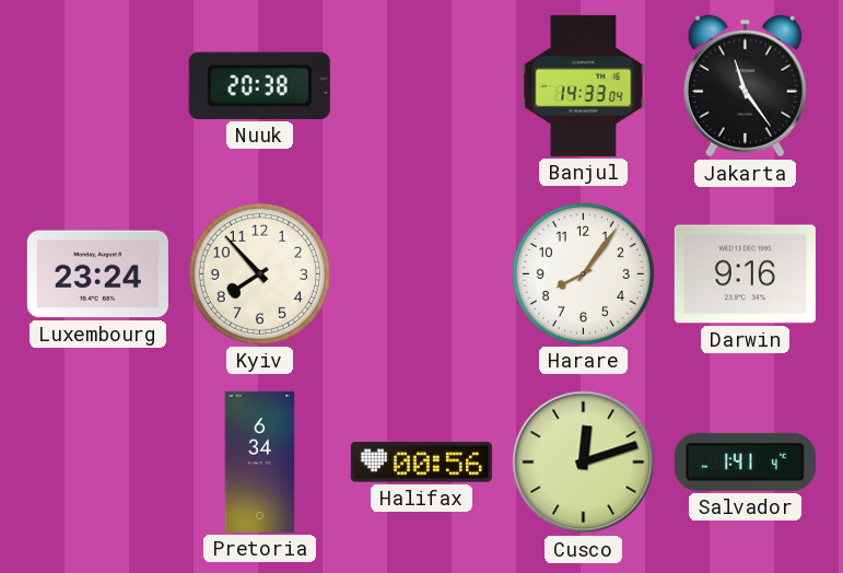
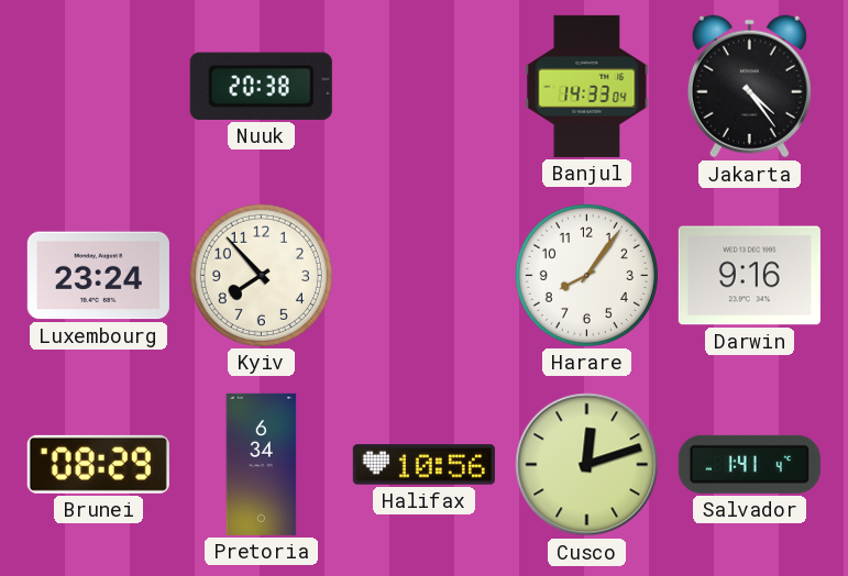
Jakarta: 11:24 -> 4:24 (749, 87)
Brunei: none -> 08:29 (98, 464)
Halifax: 00:56 -> 10:56 (423, 465)
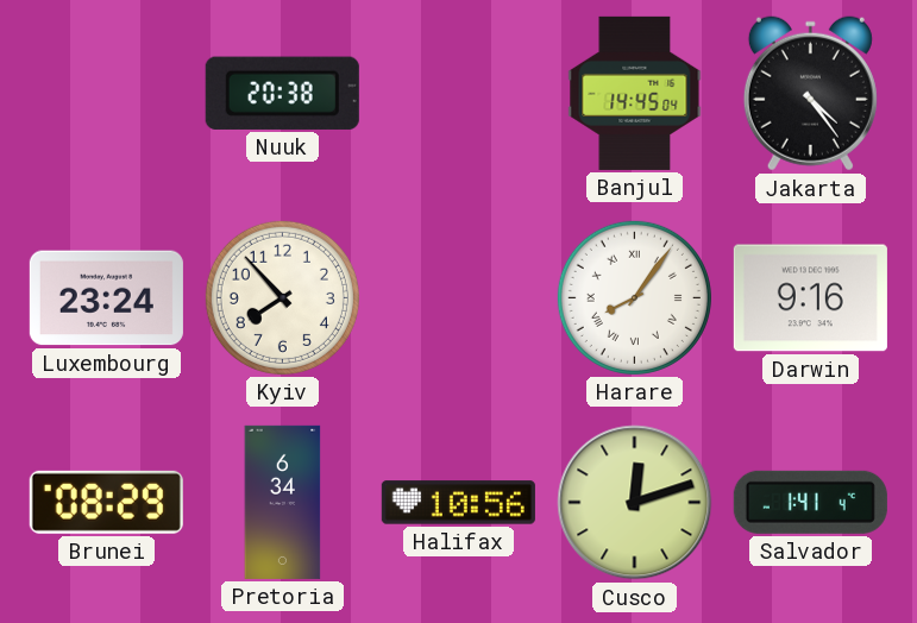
Banjul: 14:33 -> 14:45 (635, 93)
Harare numerals: Arabic -> Roman (634, 297)
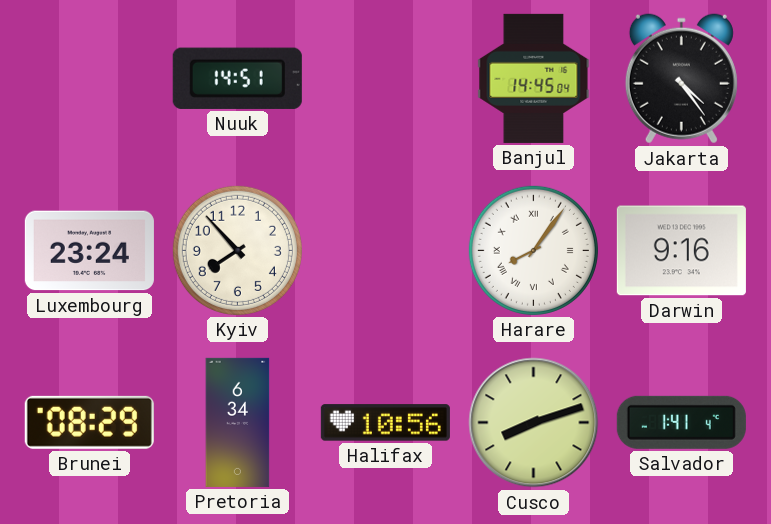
Nuuk: 20:38 -> 14:51 (237, 78)
Cusco: 12:12 -> 8:12 (534, 423)
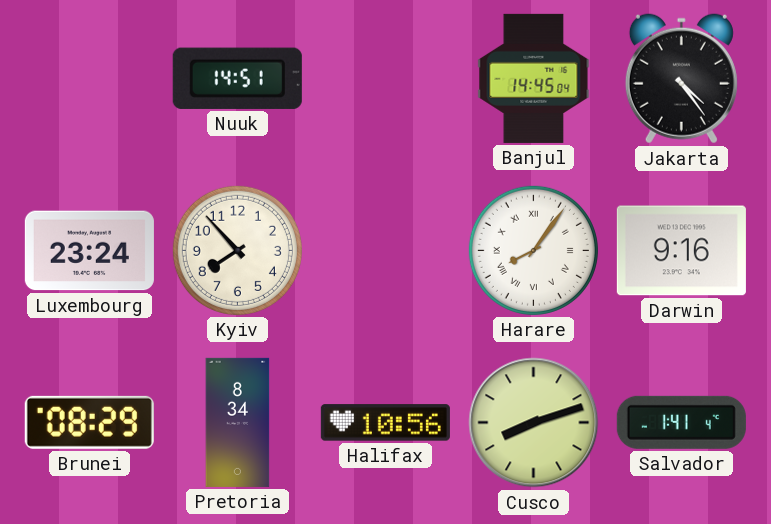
Pretoria: 6:34 -> 8:34 (238, 422)
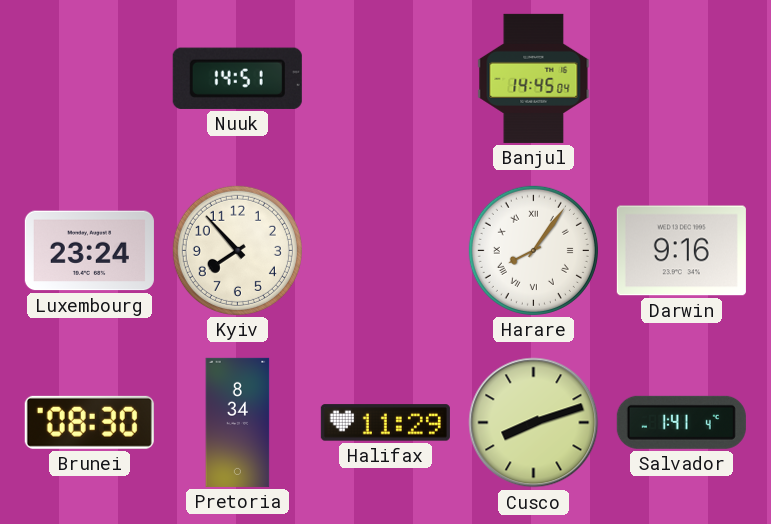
Jakarta: 4:24 -> none (681, 79)
Brunei: 08:29 -> 08:30 (89, 422)
Halifax: 10:56 -> 11:29 (385, 423)
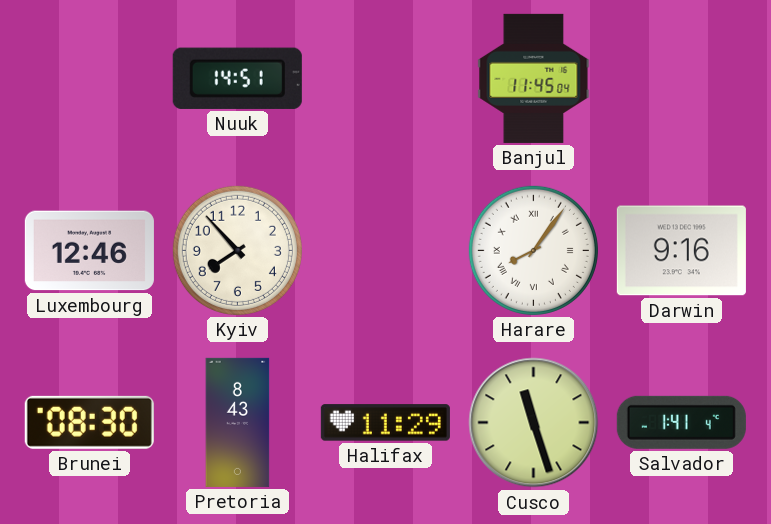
Banjul: 14:45 -> 11:45 (534, 78)
Luxembourg: 23:24 -> 12:46 (89, 251)
Pretoria: 8:34 -> 8:43 (238, 422)
Cusco: 8:12 -> 11:27 (534, 423)
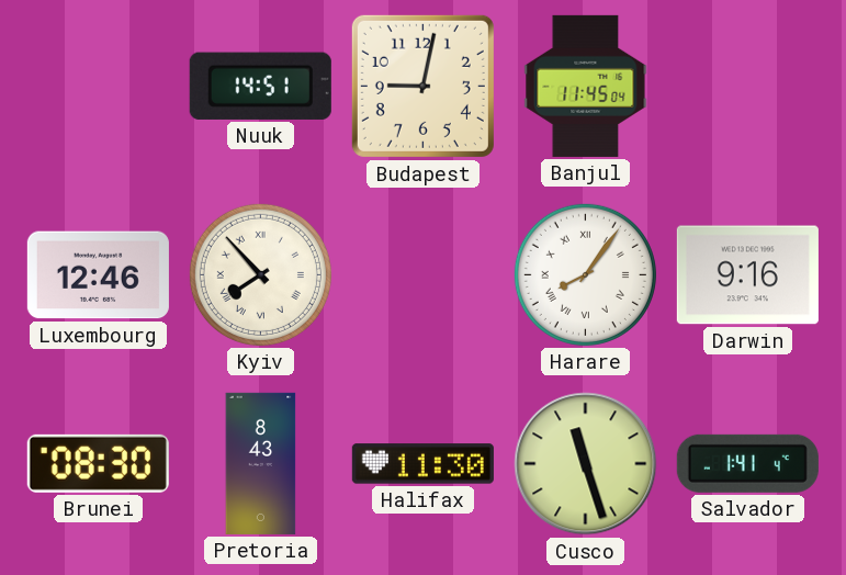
Budapest: none -> 9:02 (422, 86)
Kyiv numerals: Arabic -> Roman (260, 274)
Halifax: 11:29 -> 11:30 (422, 464)
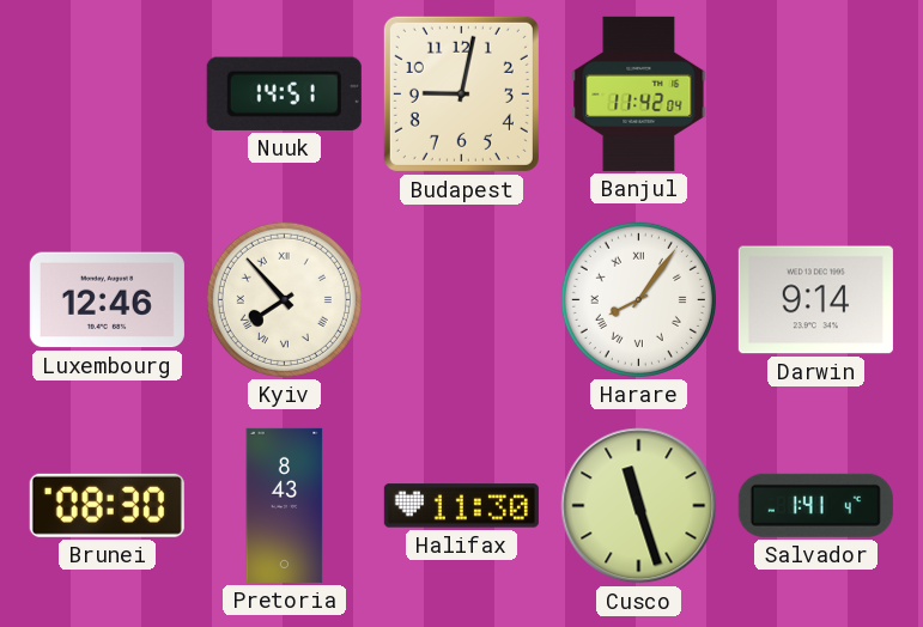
Banjul: 11:45 -> 11:42 (639, 93)
Darwin: 9:16 -> 9:14 (815, 300)
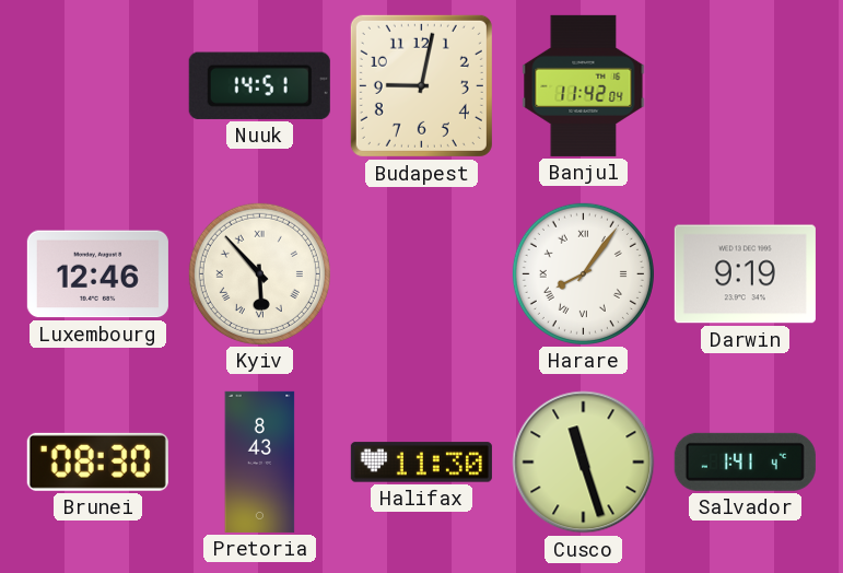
Kyiv: 7:53 -> 5:53 (259, 273)
Darwin: 9:14 -> 9:19 (745, 274)
